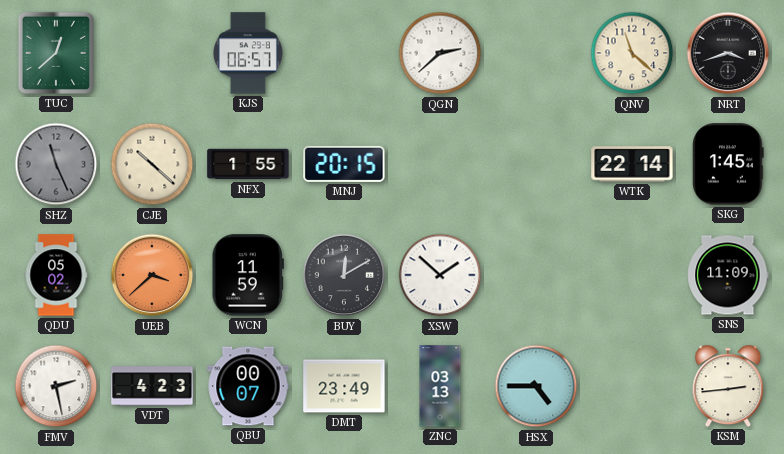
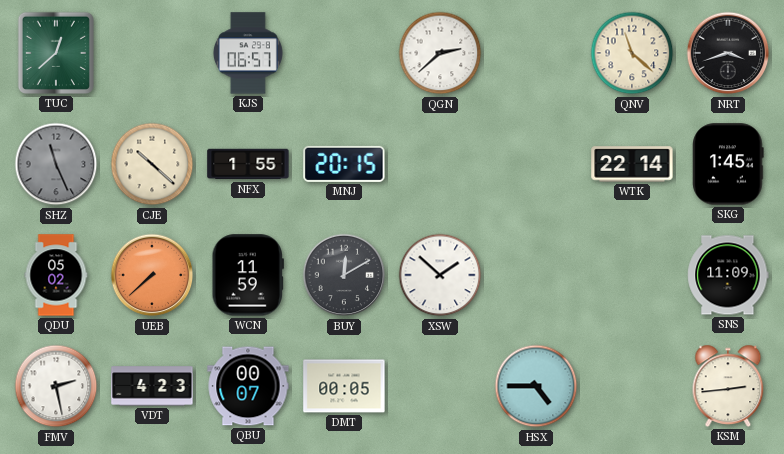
UEB: 3:38 -> 7:38 (152, 275)
DMT: 23:49 -> 00:05 (344, 386)
ZNC: 03:13 -> none (440, 386)
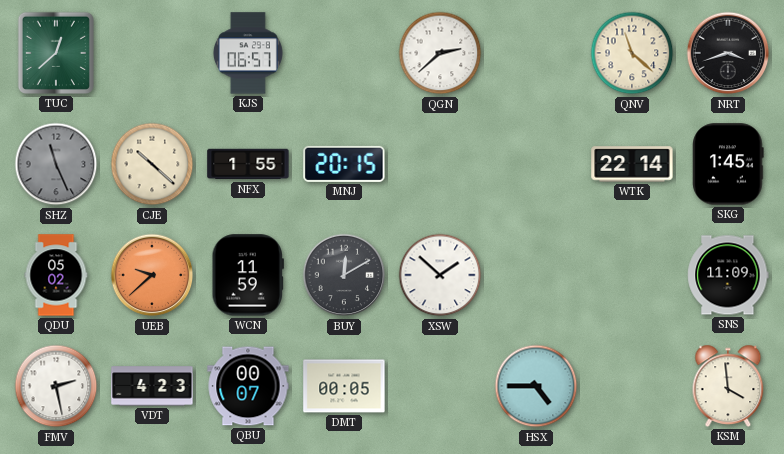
UEB: 7:38 -> 9:38 (152, 275)
KSM: 2:44 -> 3:59 (728, 386)
